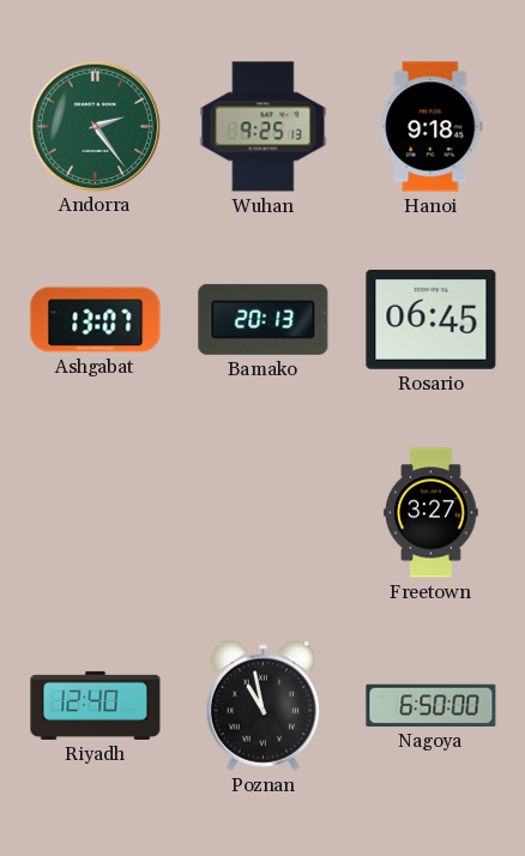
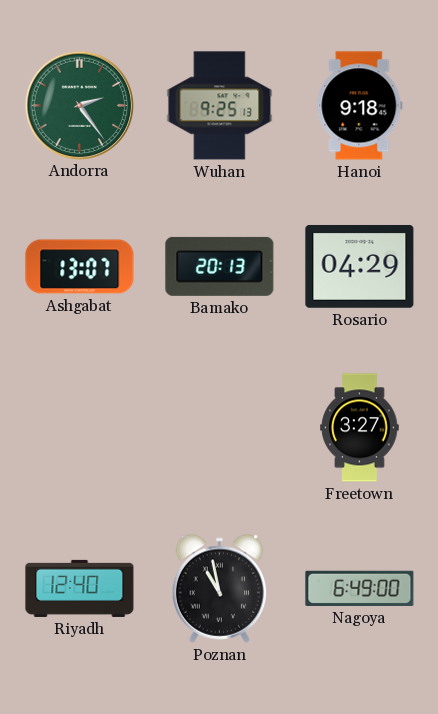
Rosario: 06:45 -> 04:29 (360, 266)
Nagoya: 6:50 -> 6:49 (360, 588)
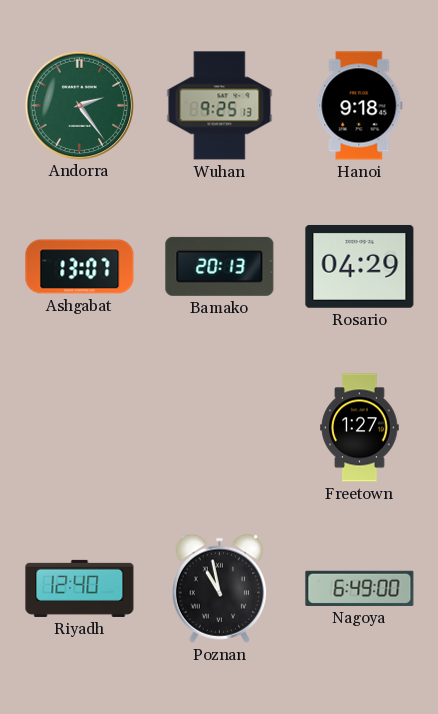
Freetown: 3:27 -> 1:27 (360, 428)
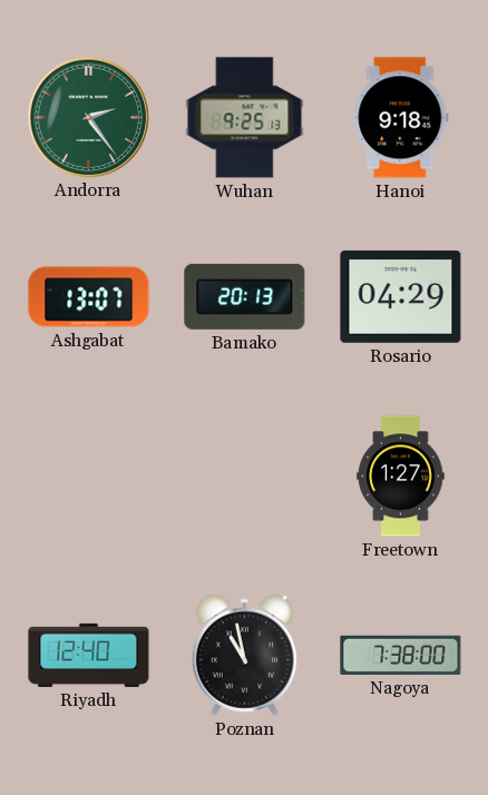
Nagoya: 6:49 -> 7:38 (401, 655)
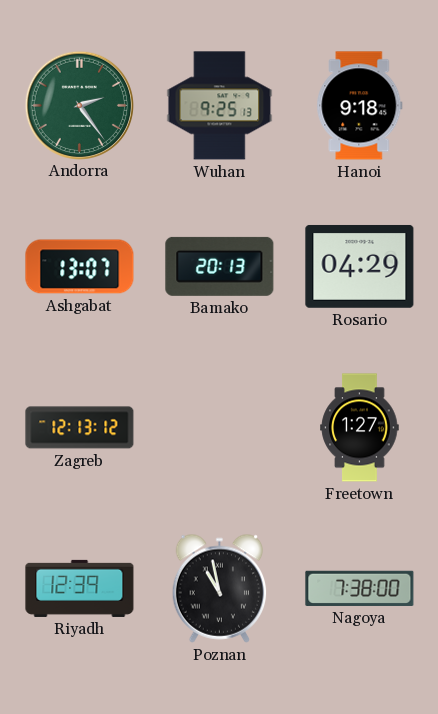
Zagreb: none -> 12:13 (80, 428)
Riyadh: 12:40 -> 12:39 (80, 588)
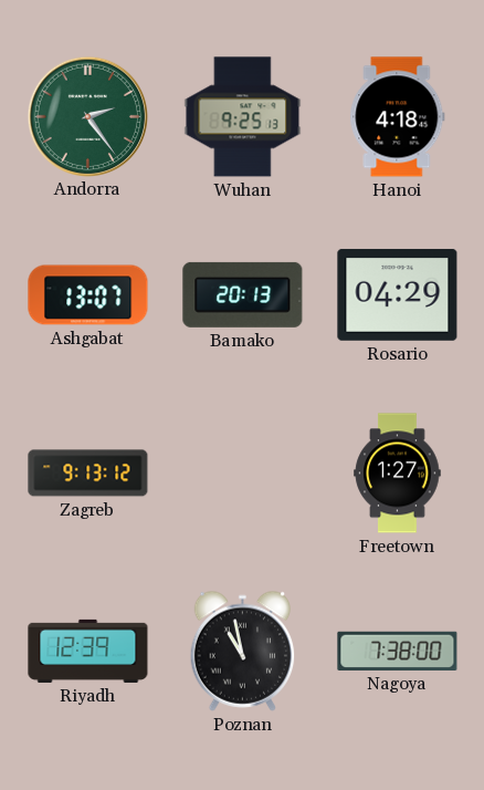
Hanoi: 9:18 -> 4:18 (398, 117)
Zagreb: 12:13 -> 9:13 (88, 474)
